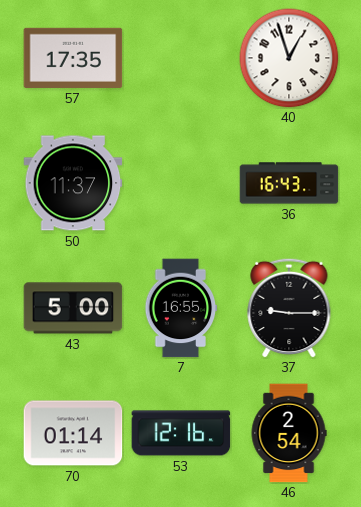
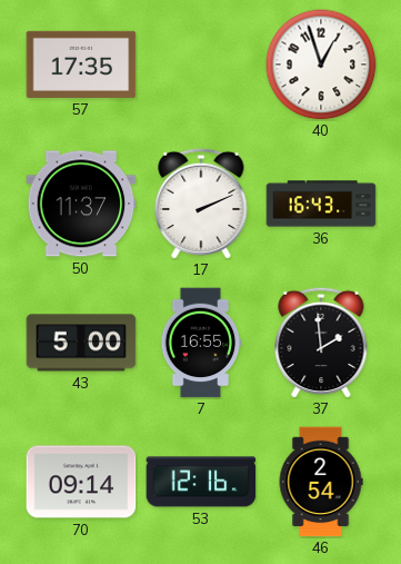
17: none -> 2:11 (201, 204)
37: 9:15 -> 1:59 (321, 343)
70: 01:14 -> 09:14 (81, 482)
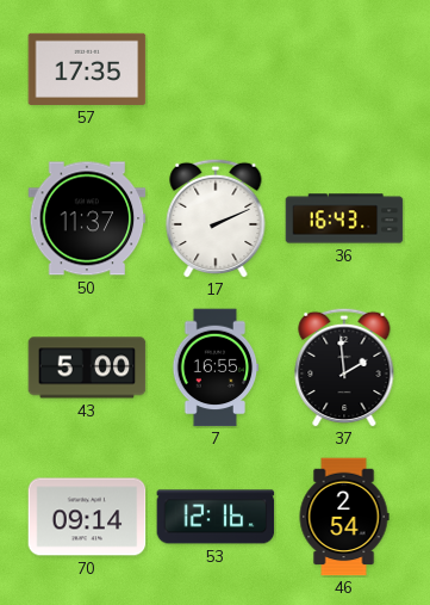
40: 12:57 -> none (321, 65)
